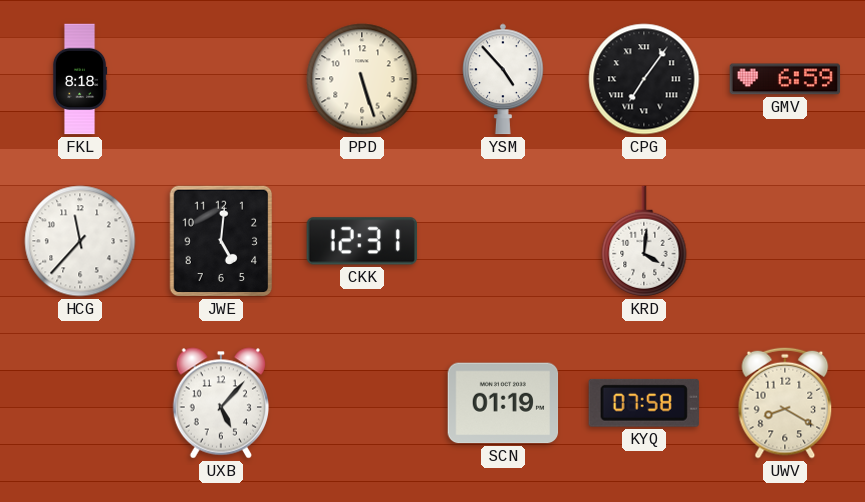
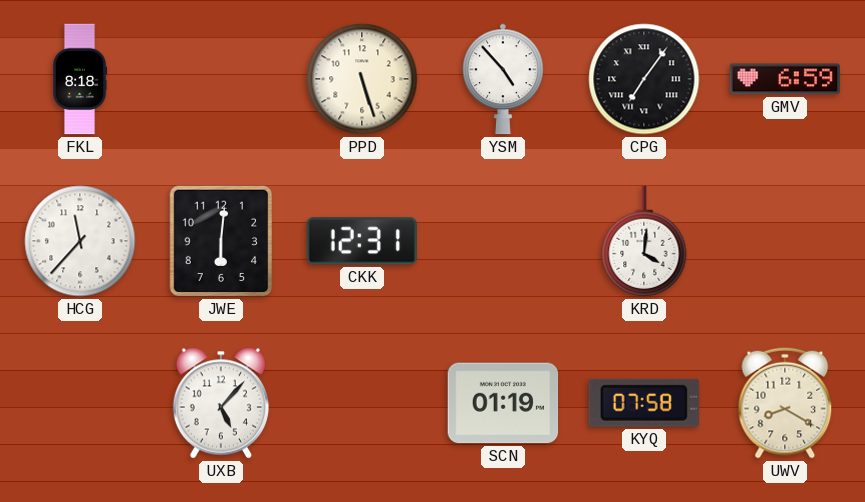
JWE: 5:01 -> 6:01 (221, 241)
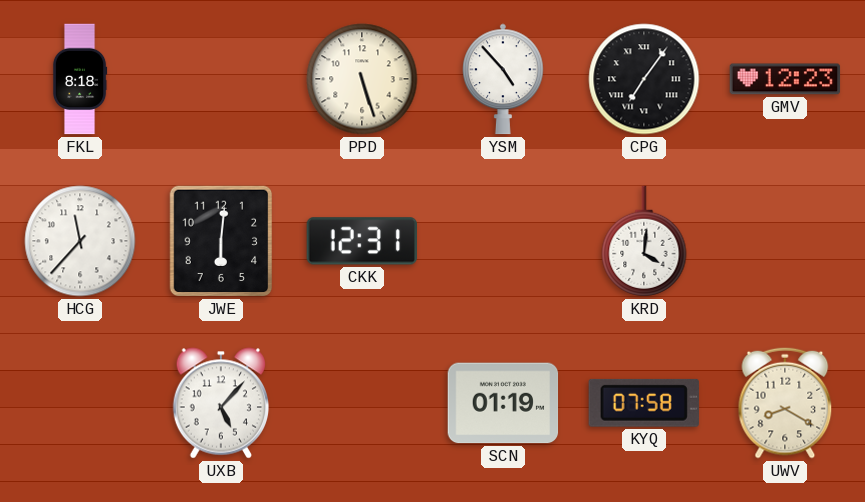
GMV: 6:59 -> 12:23 (785, 79)
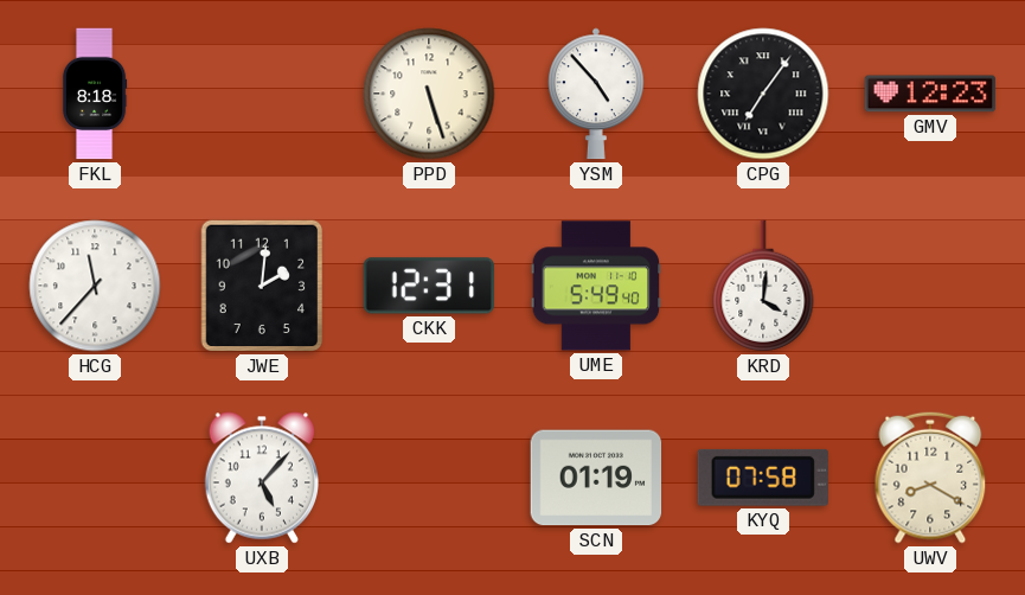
JWE: 6:01 -> 2:01 (262, 286)
UME: none -> 5:49 (596, 286)
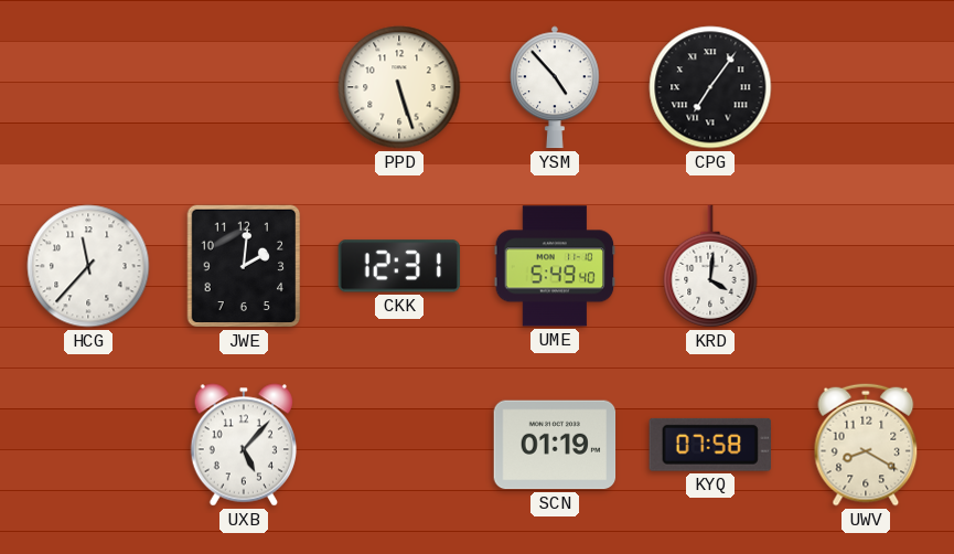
FKL: 8:18 -> none (95, 94)
GMV: 12:23 -> none (930, 94)
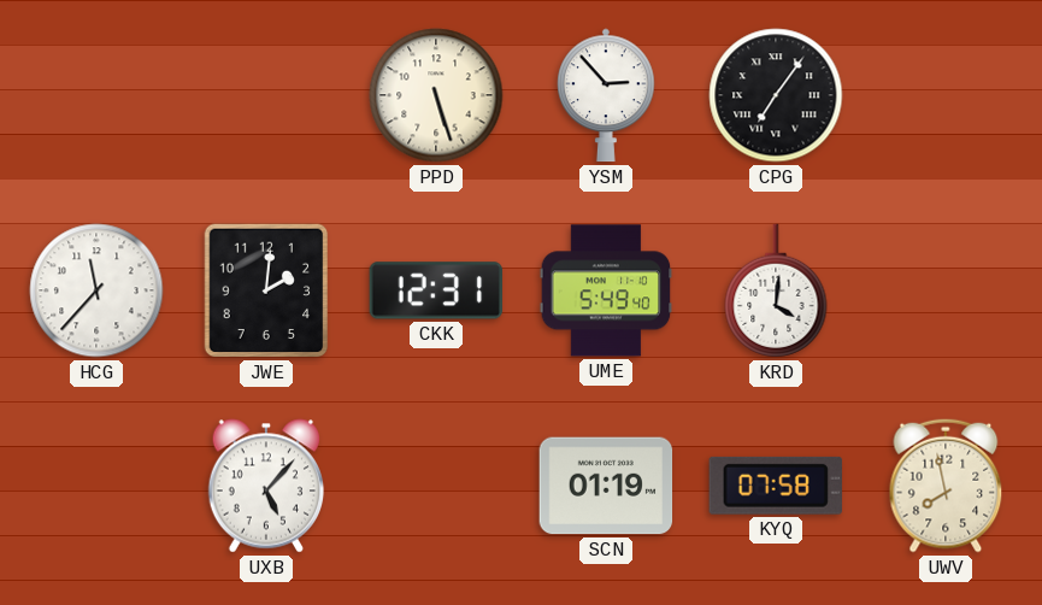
YSM: 4:53 -> 2:53 (606, 95)
UWV: 8:20 -> 7:58 (946, 486)
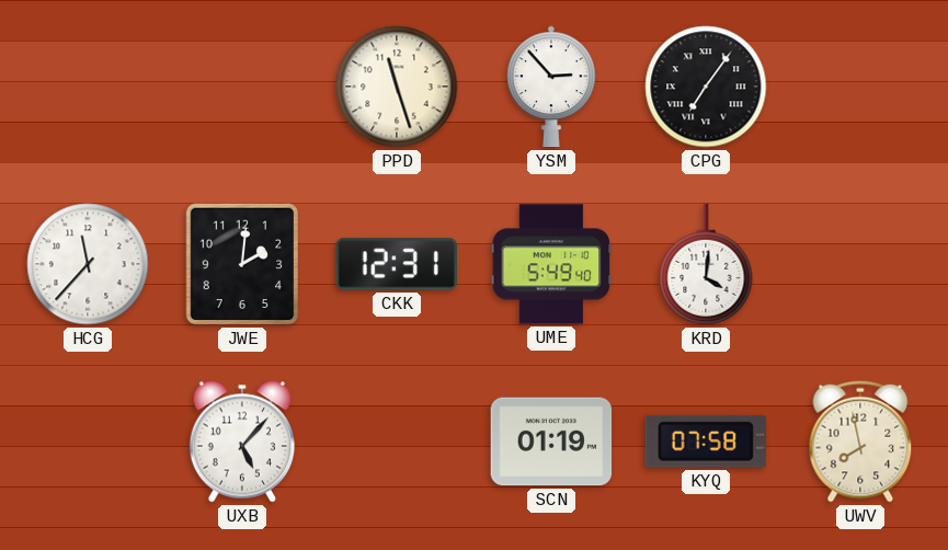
PPD: 5:27 -> 11:27 (397, 87)
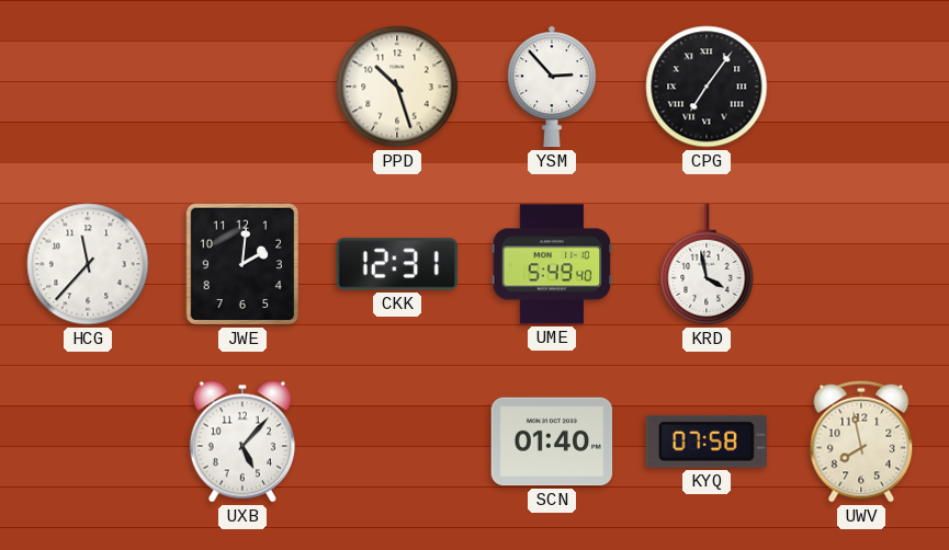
PPD: 11:27 -> 10:27 (397, 87)
KRD: 4:01 -> 3:58 (707, 264)
SCN: 01:19 -> 01:40 (552, 442)
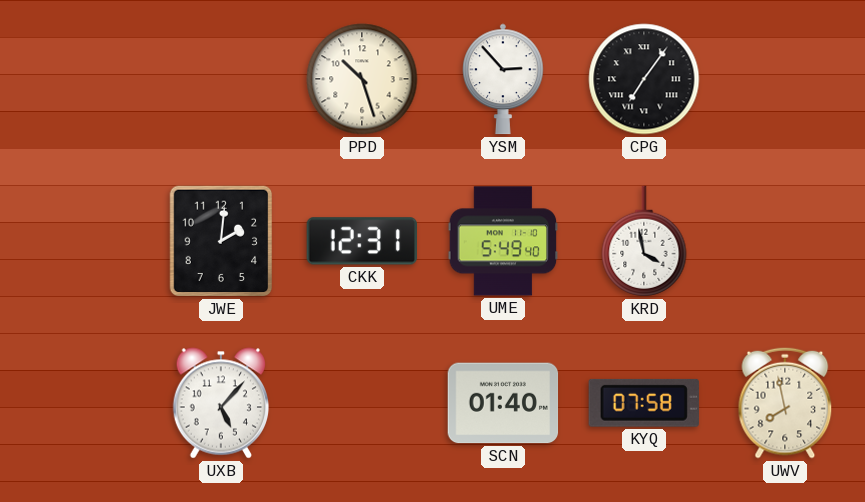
HCG: 11:37 -> none (88, 264)
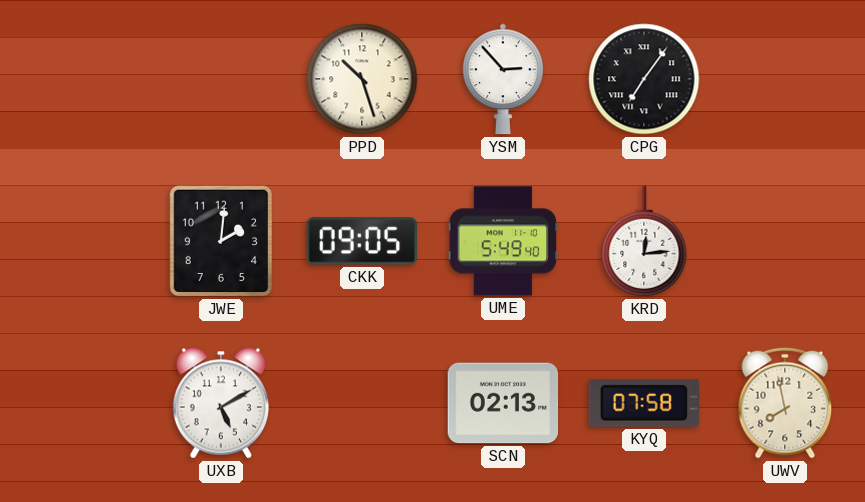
CKK: 12:31 -> 09:05 (361, 241)
KRD: 3:58 -> 12:14 (644, 241)
UXB: 5:07 -> 5:10 (221, 403)
SCN: 01:40 -> 02:13 (503, 403)
